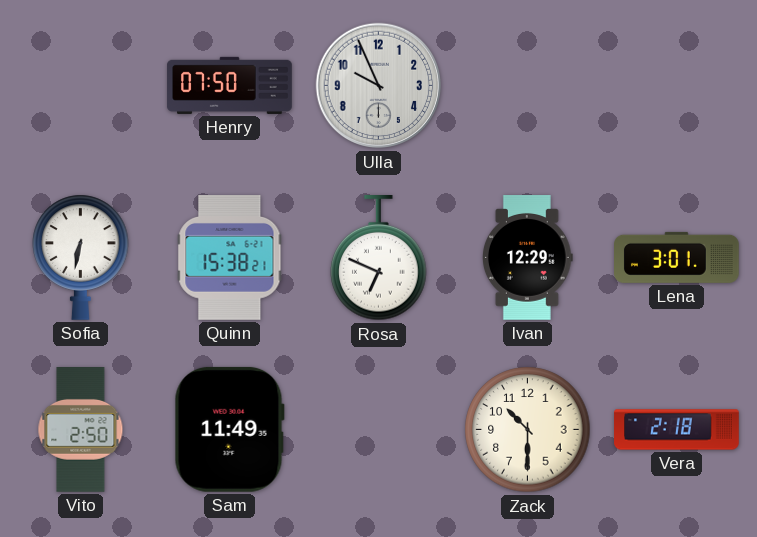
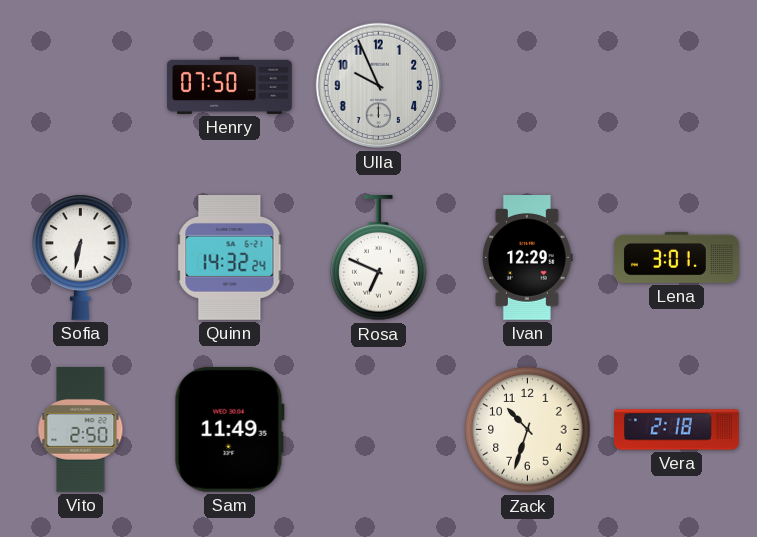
Quinn: 15:38 -> 14:32 (230, 258)
Zack: 10:30 -> 10:33 (528, 430)
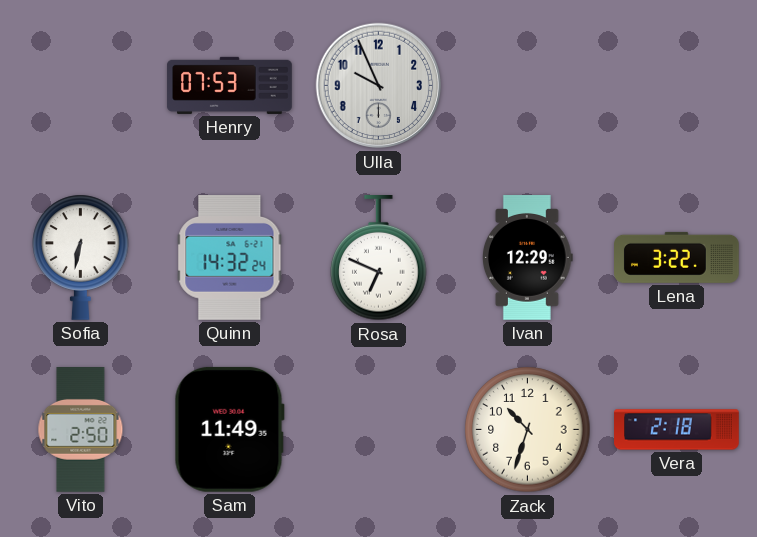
Henry: 07:50 -> 07:53 (230, 85)
Lena: 3:01 -> 3:22 (677, 257)
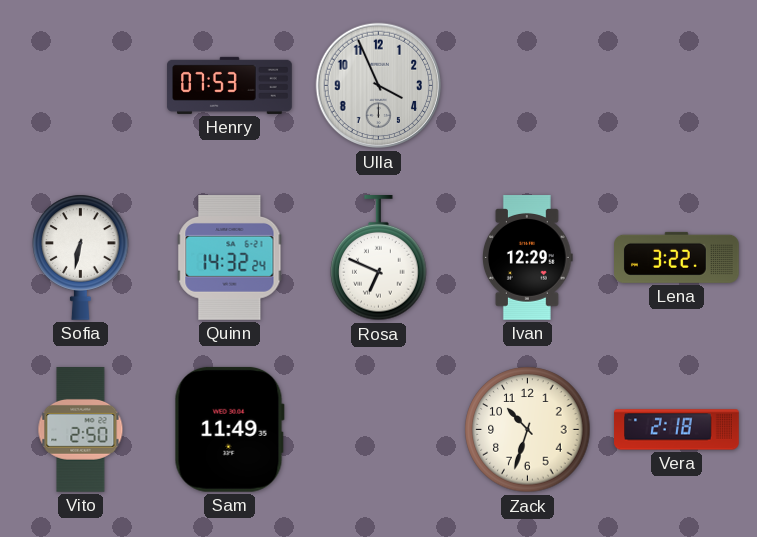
Ulla: 9:56 -> 3:56 (379, 86)
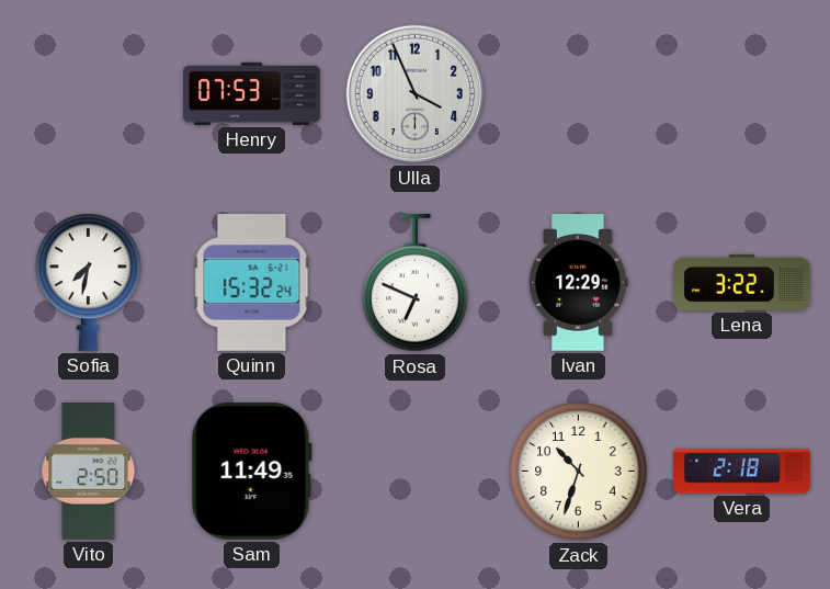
Sofia: 6:32 -> 7:32 (89, 282)
Quinn: 14:32 -> 15:32 (252, 283)
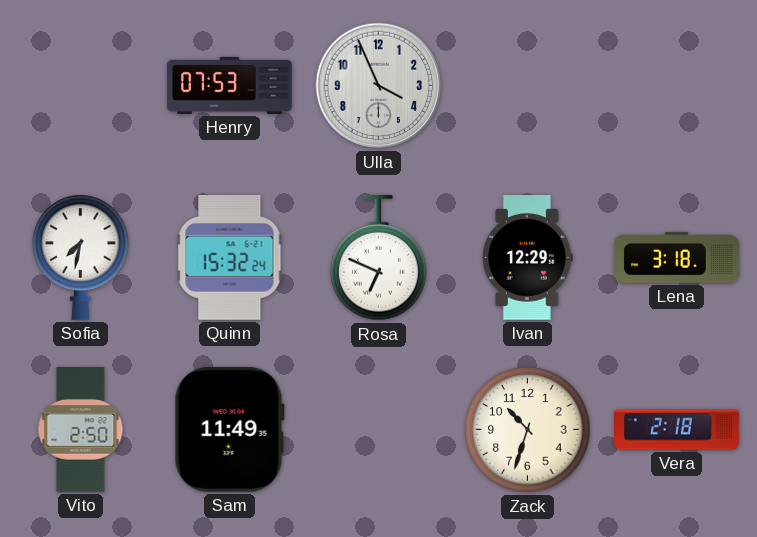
Lena: 3:22 -> 3:18 (677, 257)
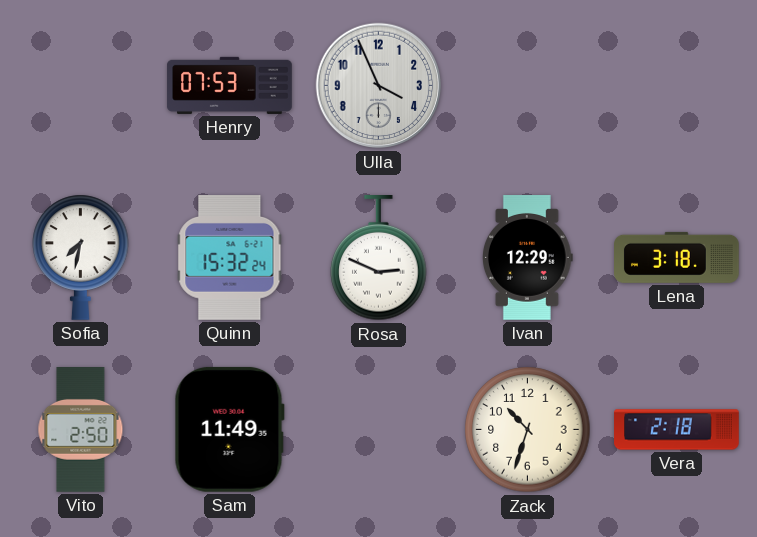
Rosa: 6:49 -> 2:49 (379, 259)
